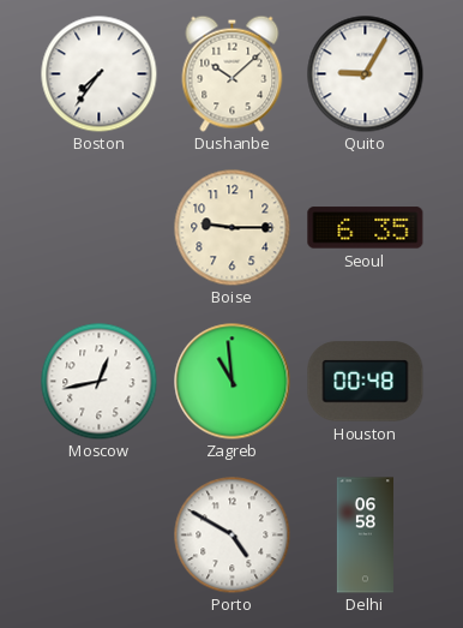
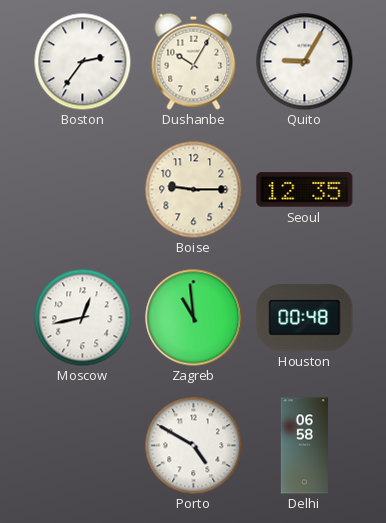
Boston: 7:36 -> 2:36 (82, 61)
Dushanbe: 10:08 -> 10:05 (194, 61)
Seoul: 6:35 -> 12:35 (305, 190)
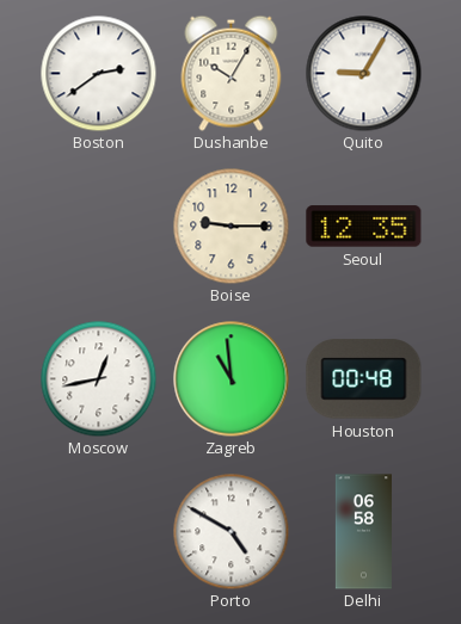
Boston: 2:36 -> 2:39 (98, 73)
